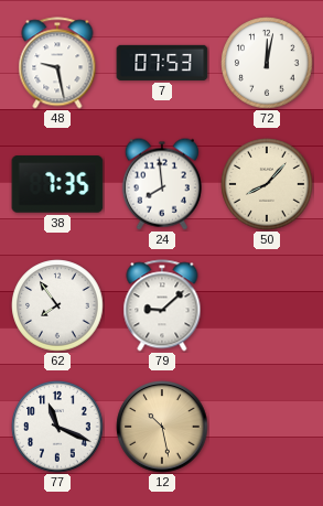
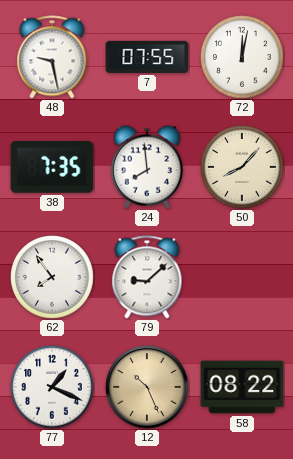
7: 07:53 -> 07:55 (147, 57)
77: 11:19 -> 1:19 (52, 387)
12: 10:28 -> 10:26 (147, 387)
58: none -> 08:22 (242, 387)
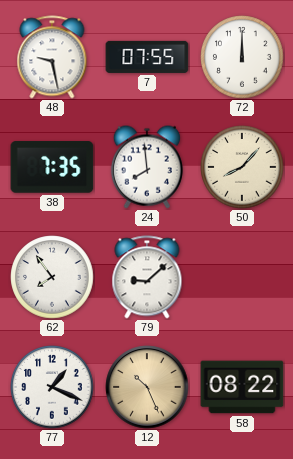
72: 12:02 -> 12:00 (242, 57)
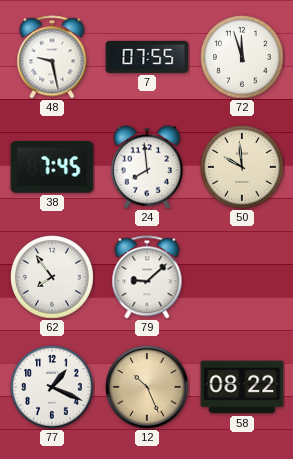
72: 12:00 -> 11:57 (242, 57)
38: 7:35 -> 7:45 (52, 167)
50: 8:07 -> 9:59 (242, 167)
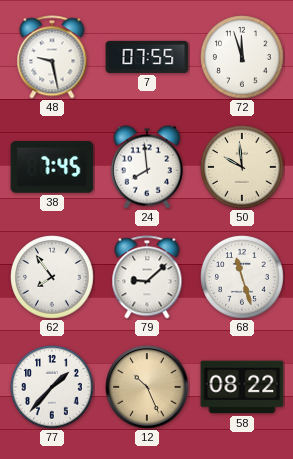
68: none -> 11:27 (242, 277)
77: 1:19 -> 1:37 (52, 387)
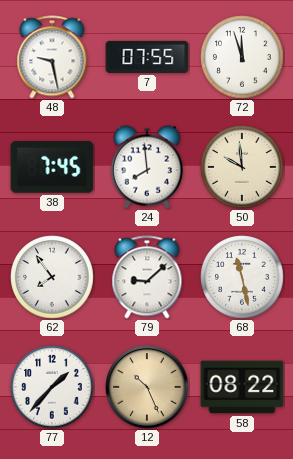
68: 11:27 -> 11:28 (242, 277)
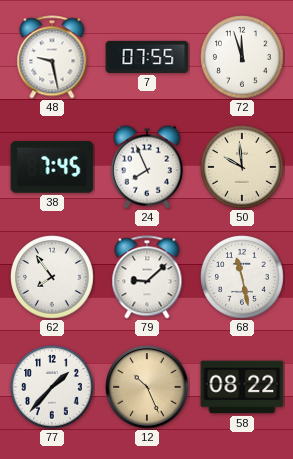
24: 7:59 -> 7:56 (147, 167)
